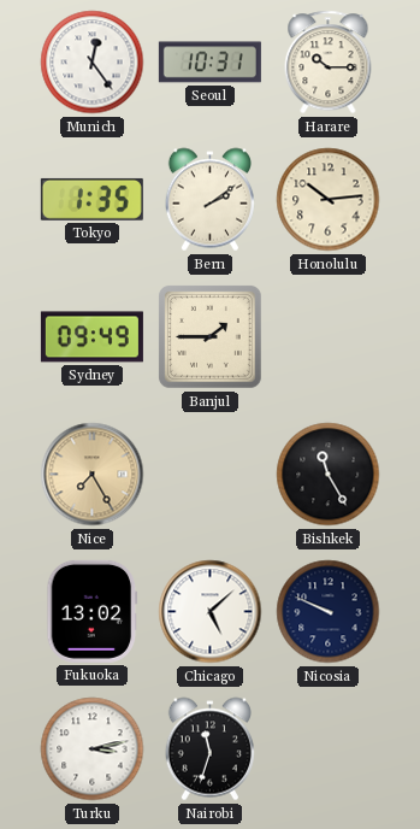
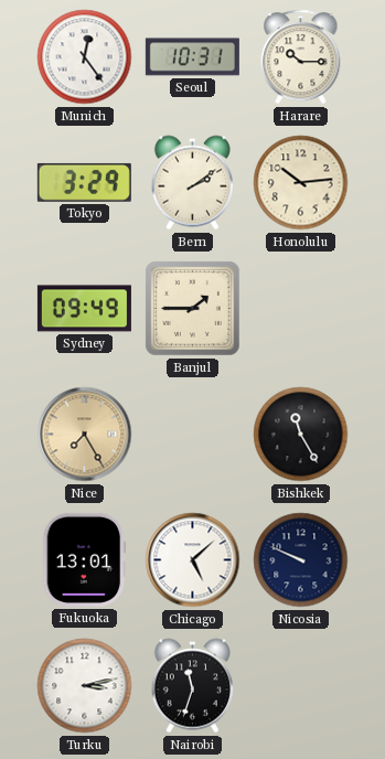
Tokyo: 1:35 -> 3:29 (84, 182)
Fukuoka: 13:02 -> 13:01 (85, 559)
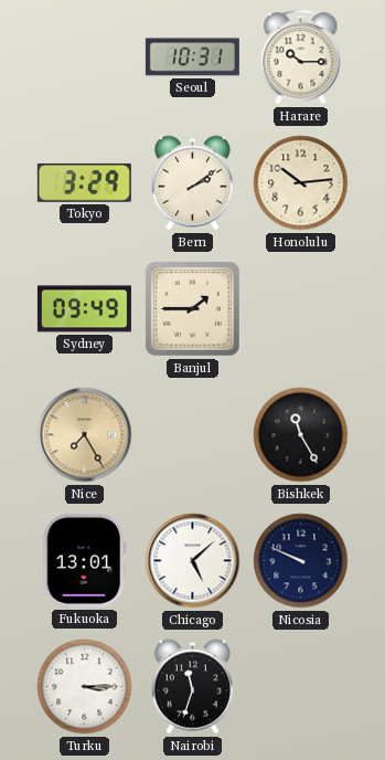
Munich: 12:24 -> none (85, 57)
Turku: 3:13 -> 3:15 (85, 687)
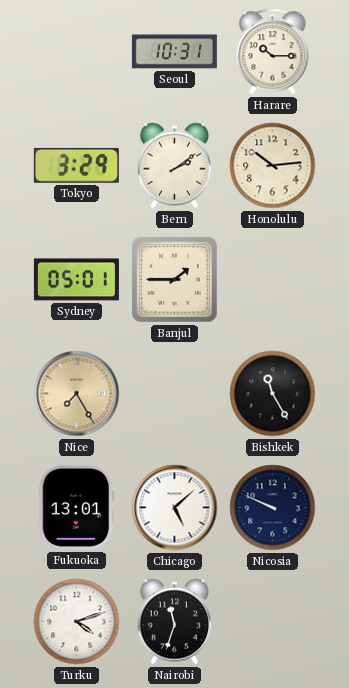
Sydney: 09:49 -> 05:01 (76, 280)
Turku: 3:15 -> 4:12 (77, 622)
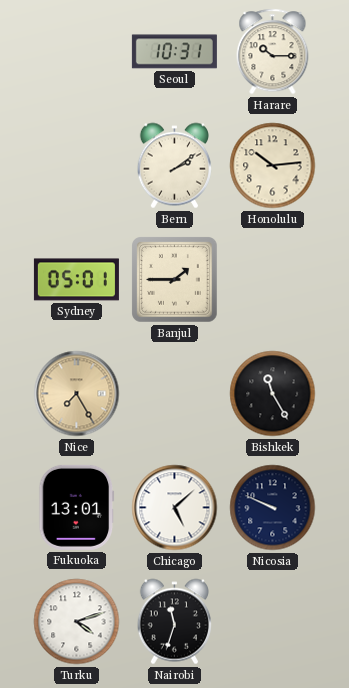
Tokyo: 3:29 -> none (76, 165)
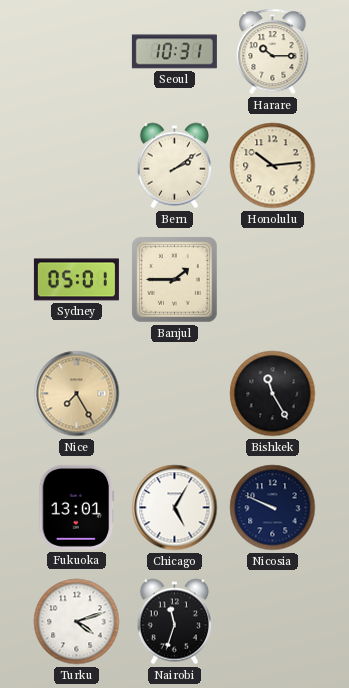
Chicago: 5:08 -> 5:05 (175, 508)
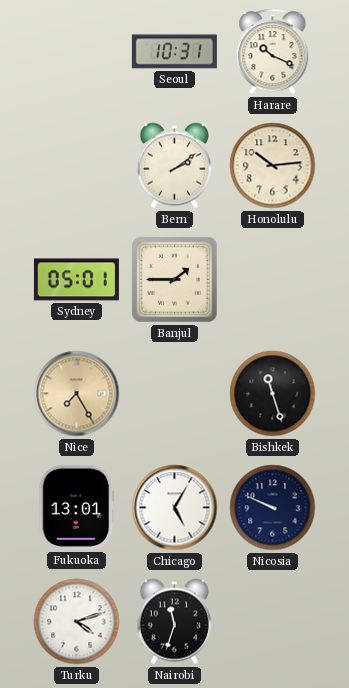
Harare: 10:15 -> 10:19 (273, 52)
Bishkek: 11:25 -> 11:27 (273, 394)
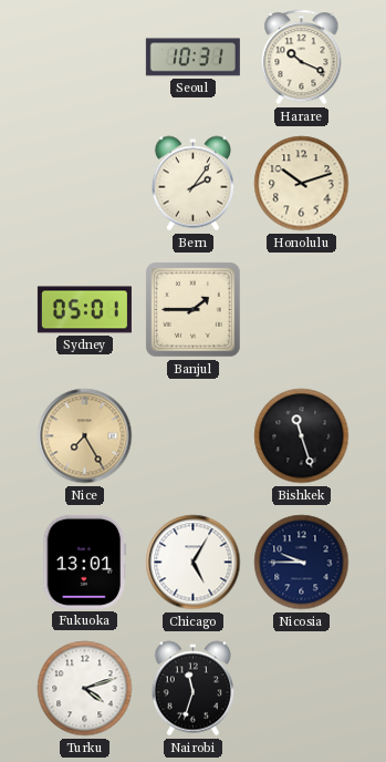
Bern: 2:09 -> 2:06 (192, 184)
Honolulu: 10:14 -> 10:12 (302, 184)
Nicosia: 9:49 -> 9:45 (302, 563)
